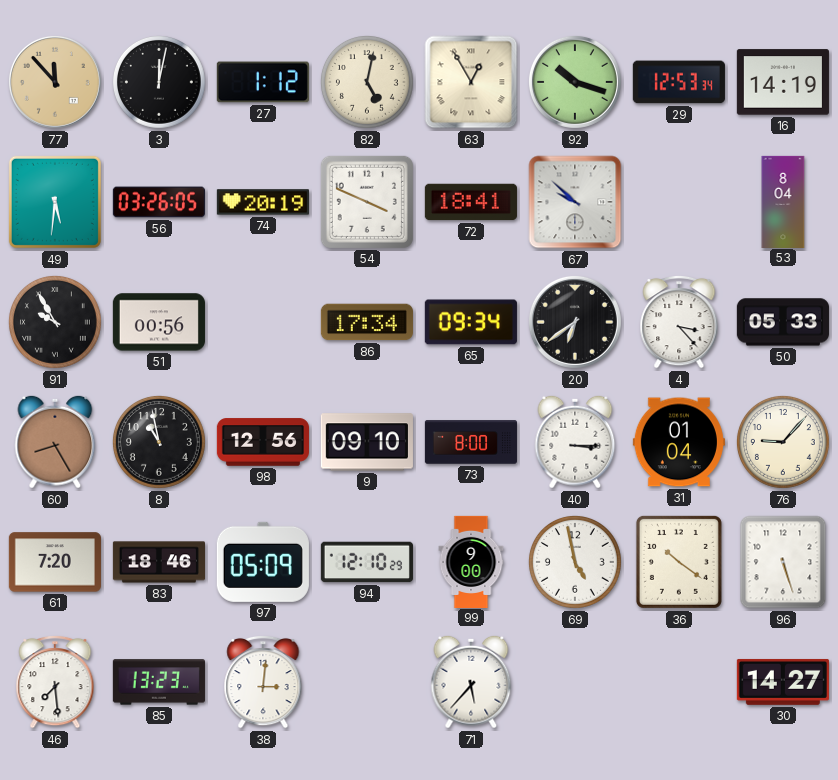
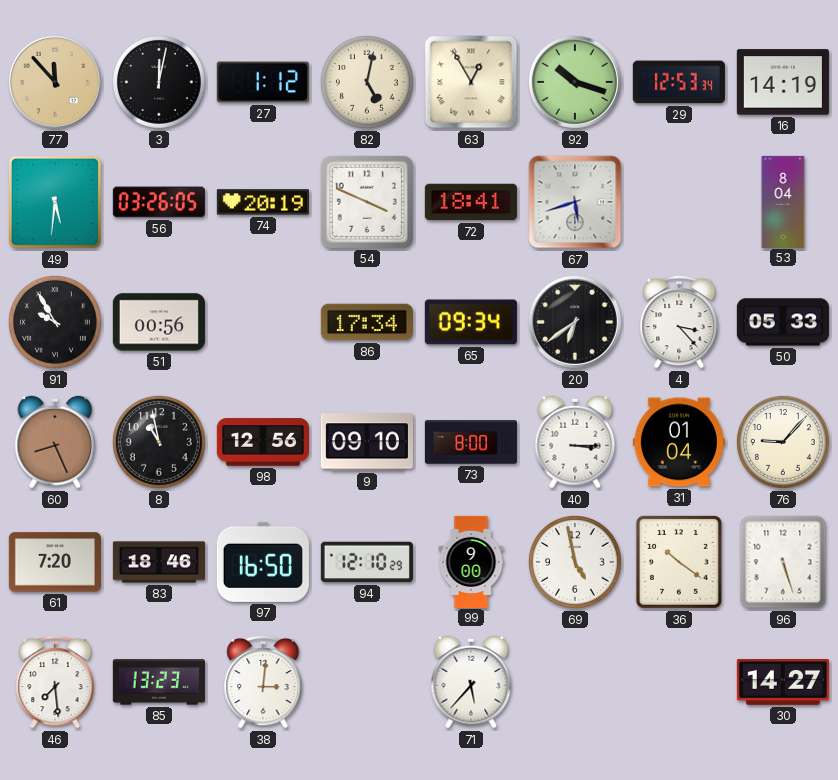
67: 9:52 -> 5:42 (575, 202)
60: 8:25 -> 8:26 (55, 442)
97: 05:09 -> 16:50 (263, 562)
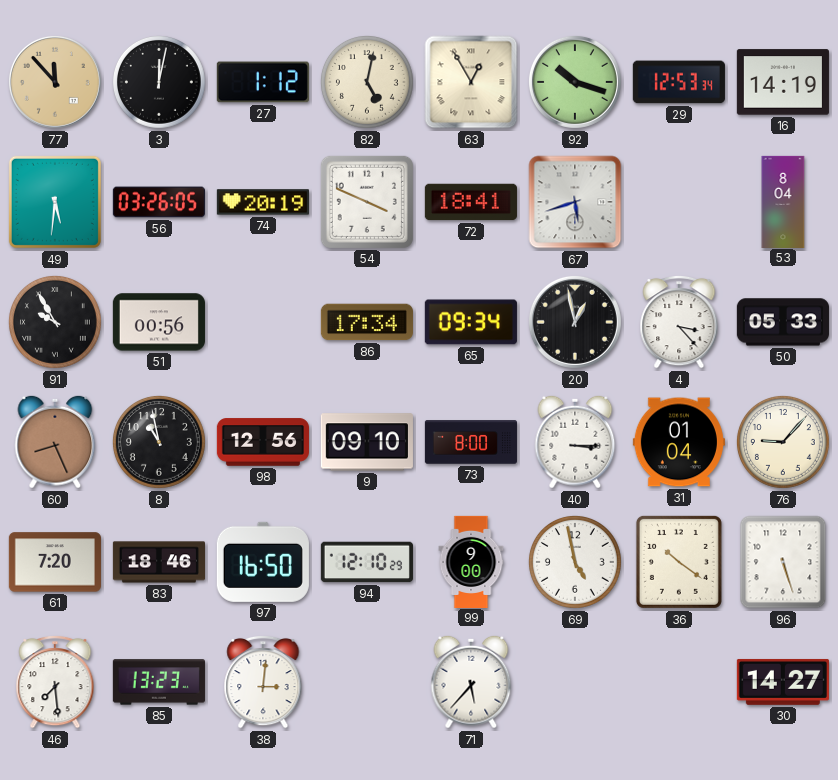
20: 6:39 -> 12:58 (575, 322)
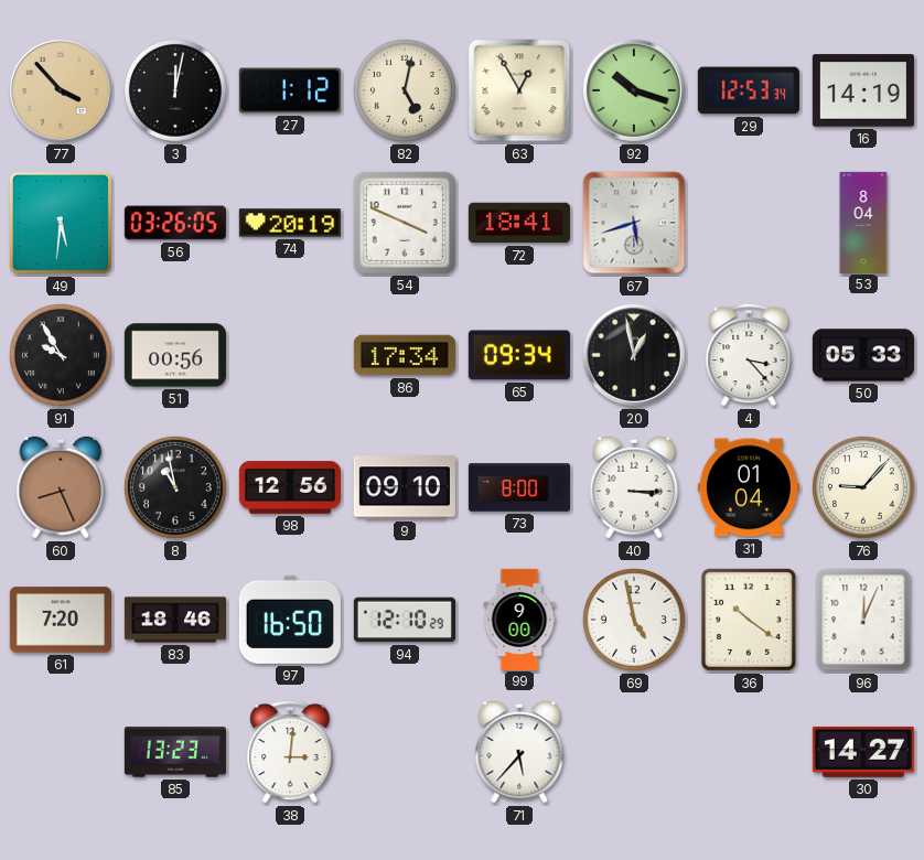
77: 11:53 -> 3:53 (61, 90)
96: 5:27 -> 12:04 (863, 620)
46: 7:29 -> none (55, 682)
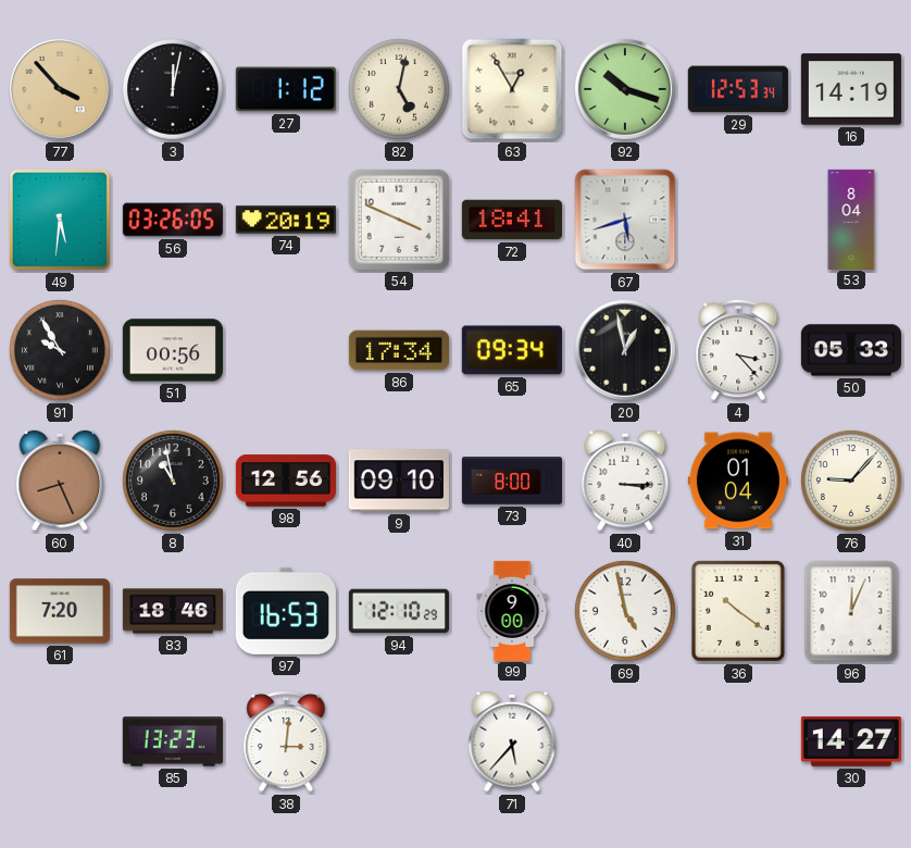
97: 16:50 -> 16:53 (286, 611)
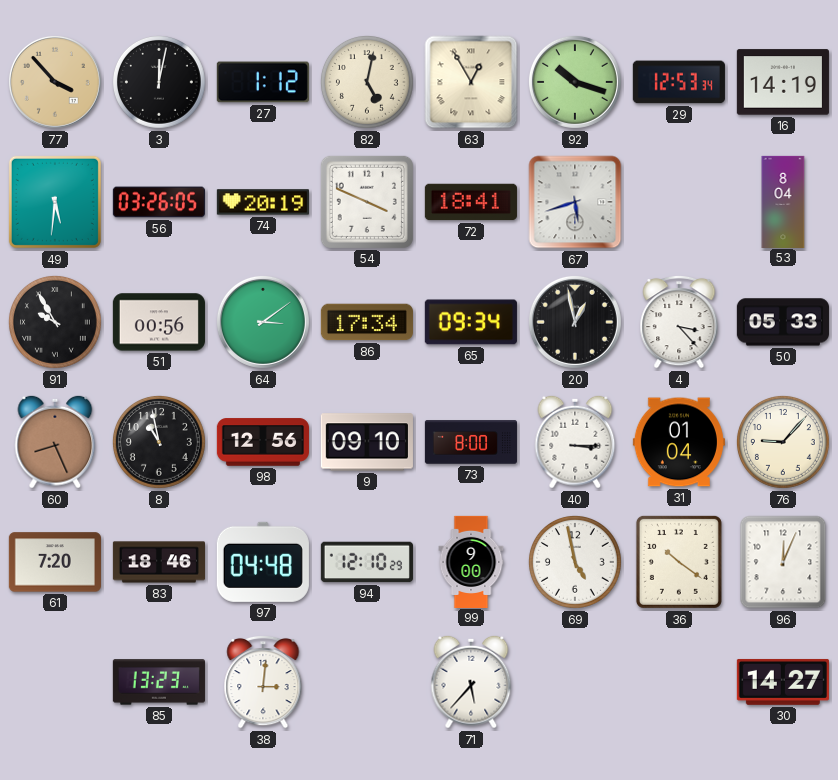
64: none -> 3:09 (263, 322)
97: 16:53 -> 04:48 (263, 562)
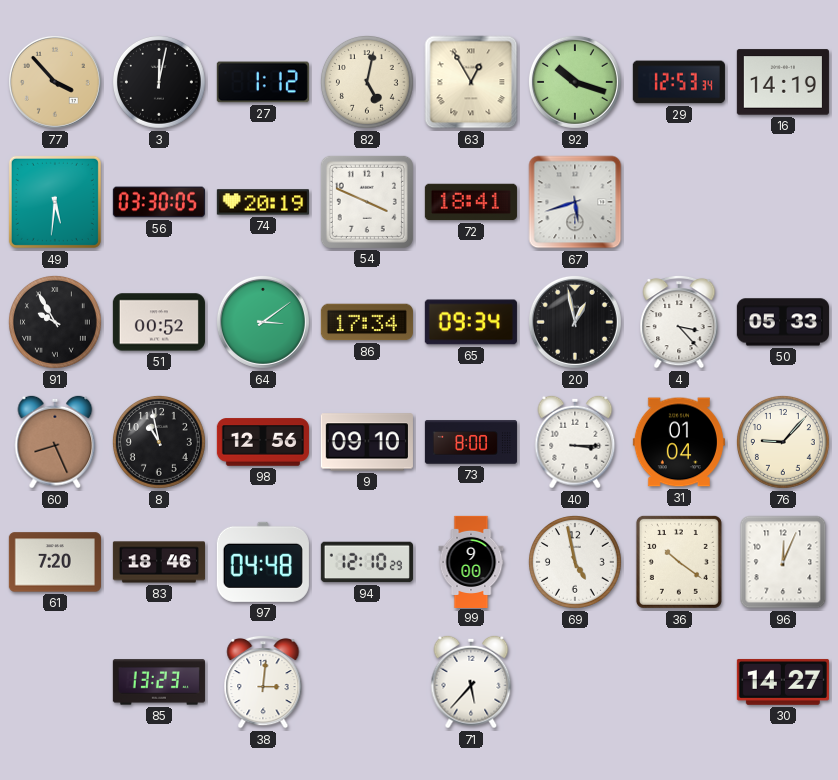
56: 03:26 -> 03:30 (159, 202)
53: 8:04 -> none (783, 201)
51: 00:56 -> 00:52 (159, 322)
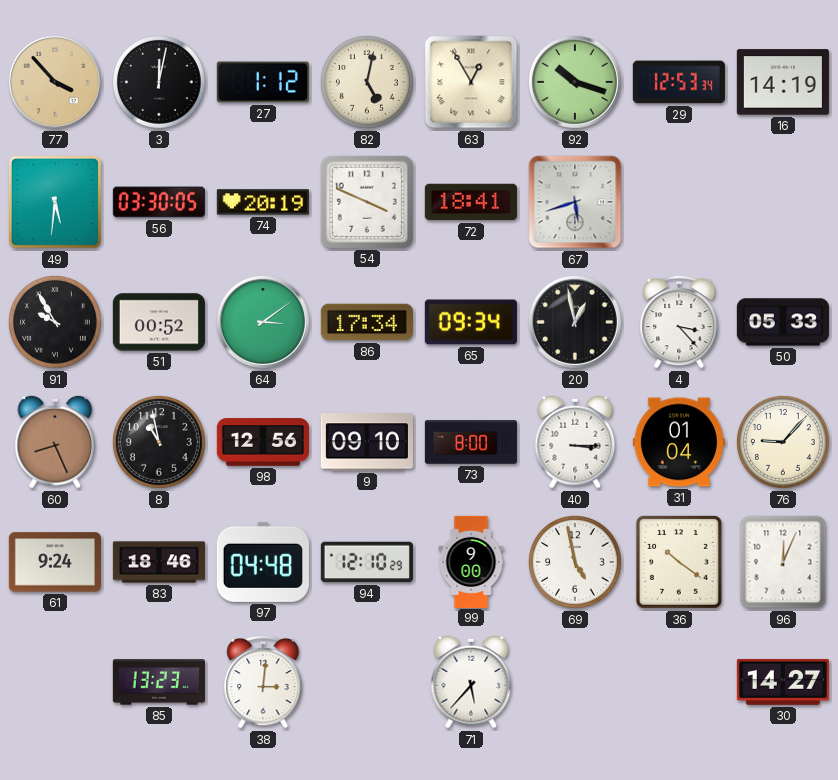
61: 7:20 -> 9:24 (55, 562)
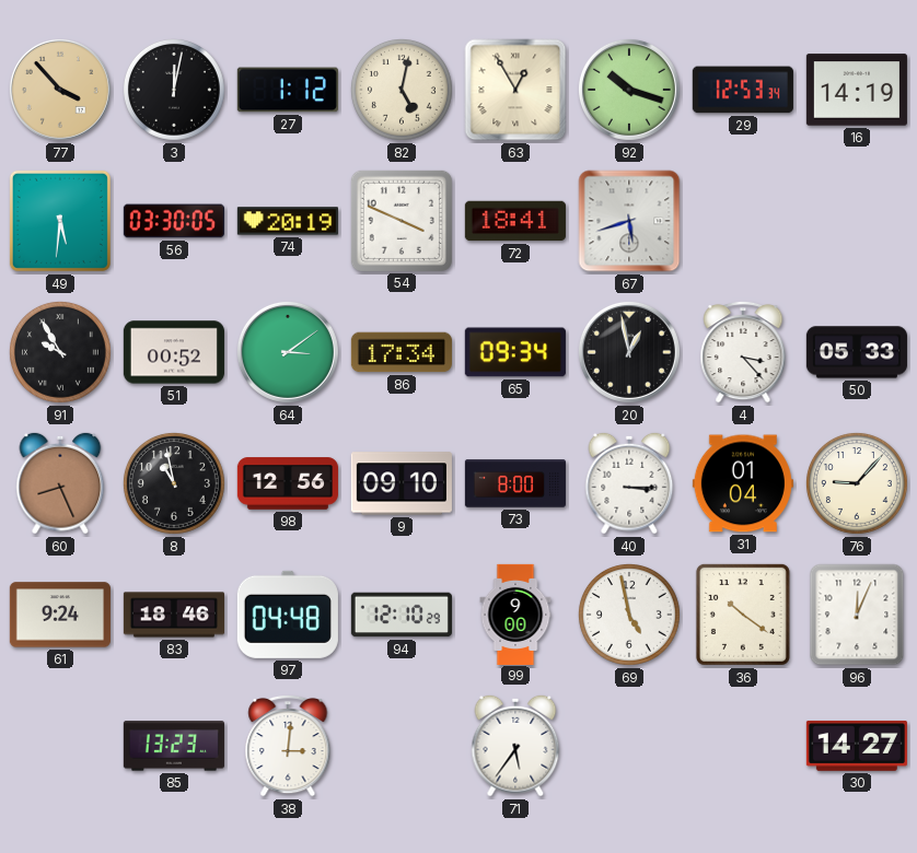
71: 5:37 -> 5:36 (515, 746)
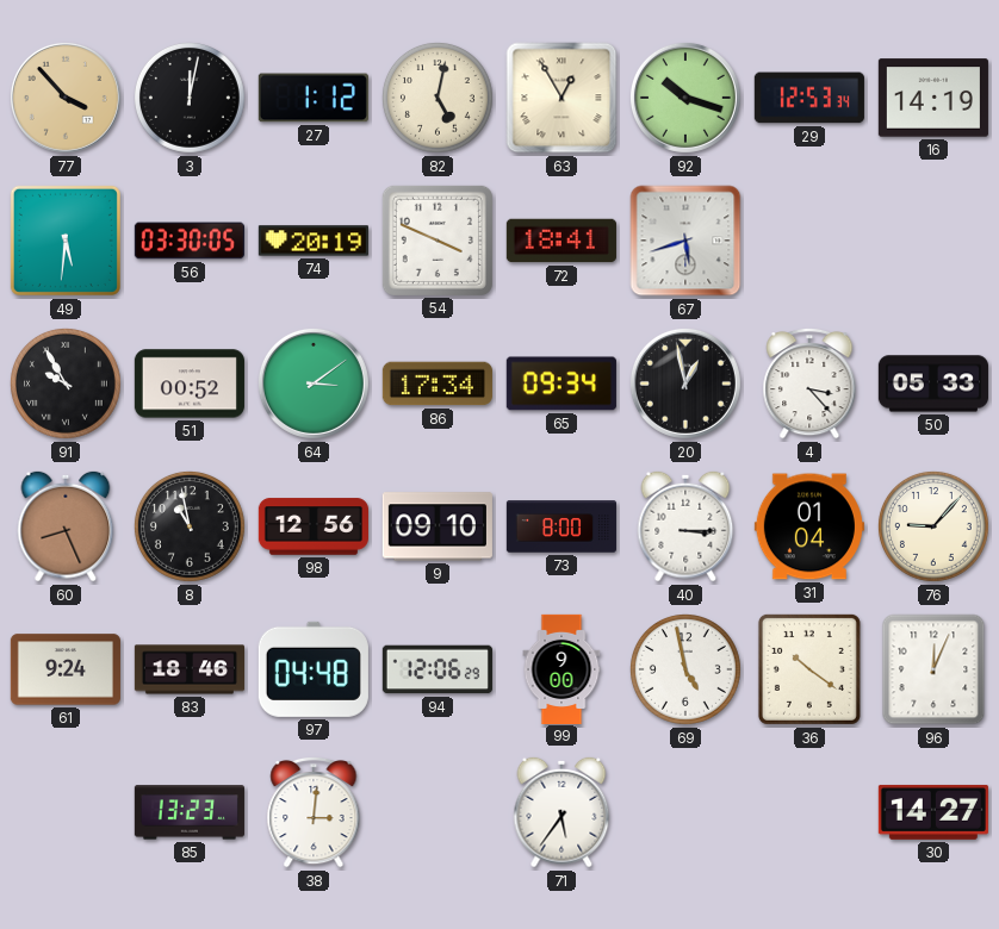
94: 12:10 -> 12:06 (438, 669)
